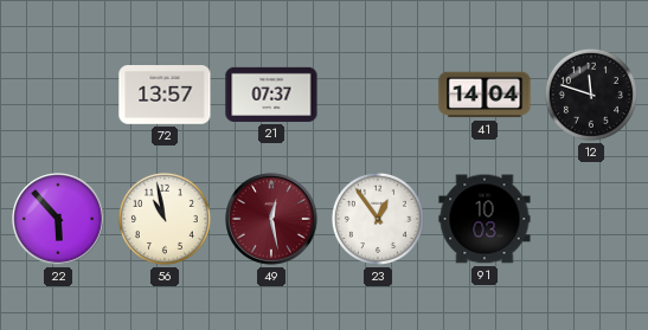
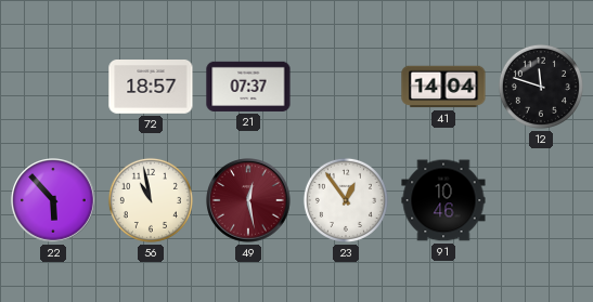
72: 13:57 -> 18:57 (151, 88)
91: 10:03 -> 10:46 (443, 200)
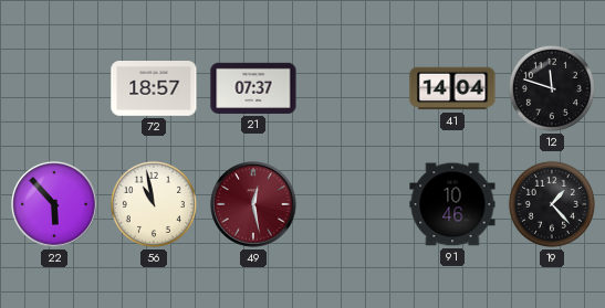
23: 12:54 -> none (346, 200)
19: none -> 1:23 (552, 204)
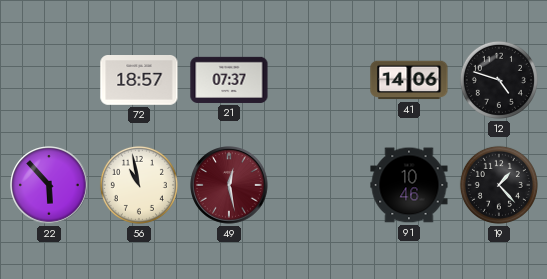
41: 14:04 -> 14:06 (409, 80)
12: 11:48 -> 4:48 (499, 80)
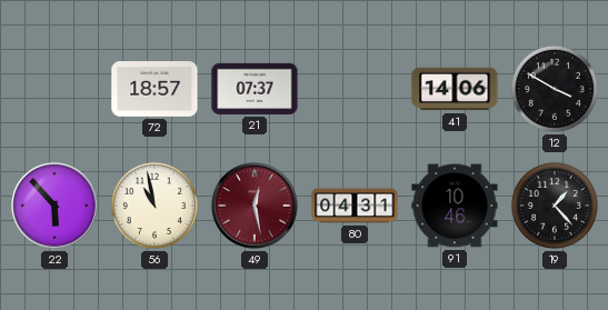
12: 4:48 -> 3:50 (555, 89)
80: none -> 04:31 (355, 206)
